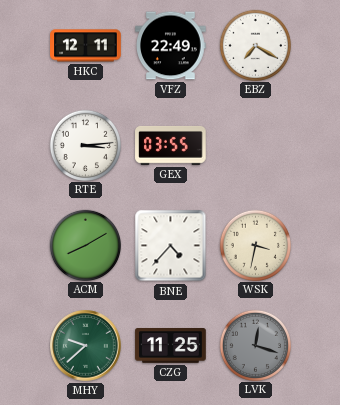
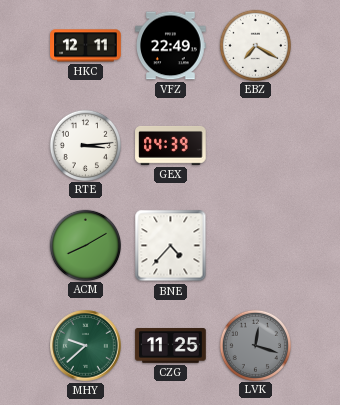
GEX: 03:55 -> 04:39 (171, 145)
WSK: 3:32 -> none (255, 245)
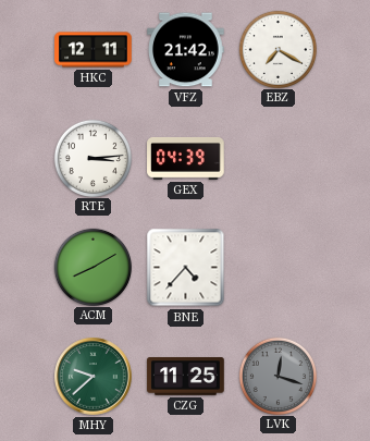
VFZ: 22:49 -> 21:42 (186, 50)
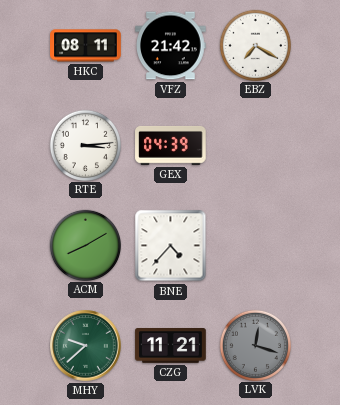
HKC: 12:11 -> 08:11 (86, 46)
CZG: 11:25 -> 11:21 (171, 346)
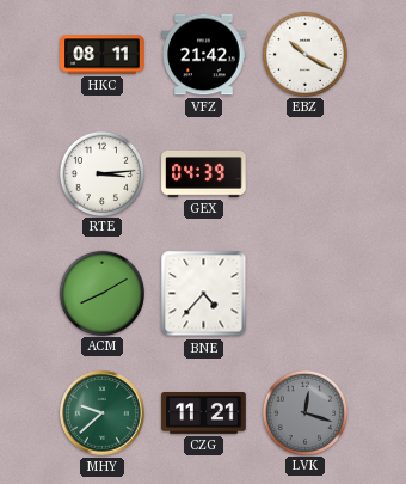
EBZ: 7:20 -> 10:20 (304, 54)
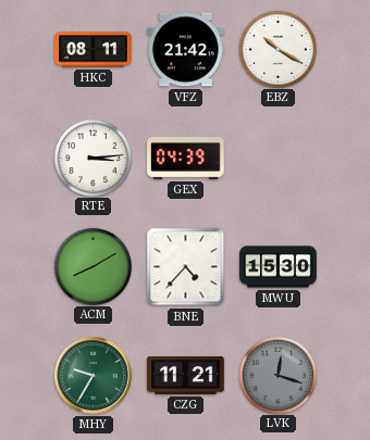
MWU: none -> 15:30 (279, 267)
MHY: 9:38 -> 9:35 (94, 376)
